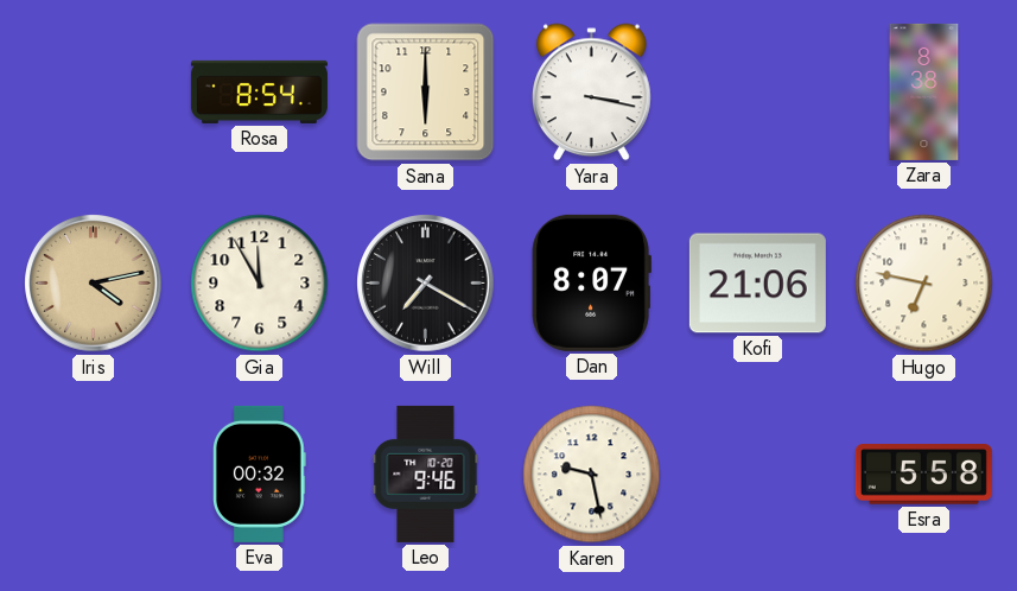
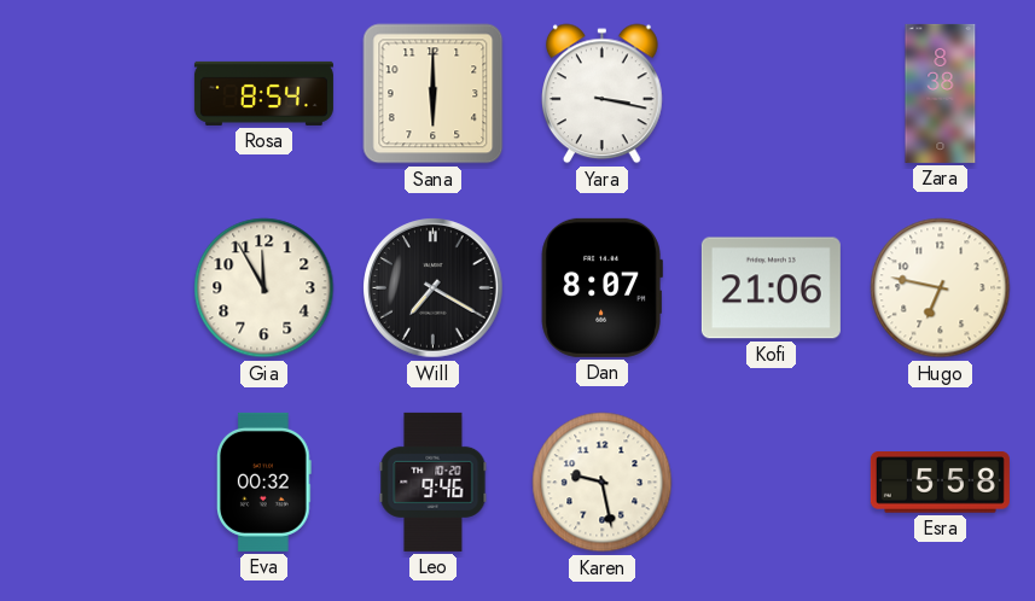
Iris: 4:13 -> none (94, 284)
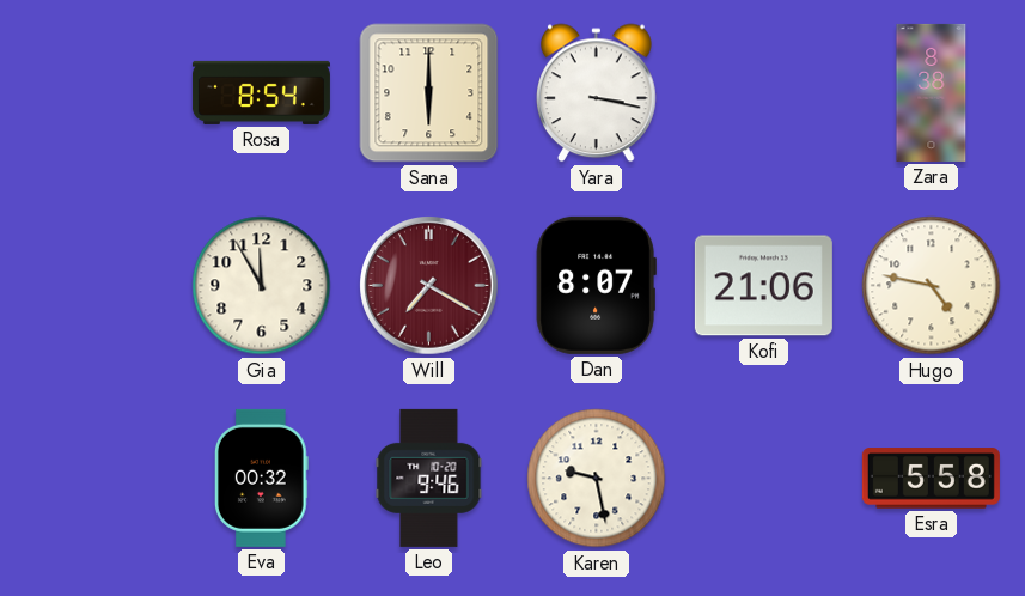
Will dial: black -> burgundy (429, 286)
Hugo: 6:47 -> 4:47 (932, 286)
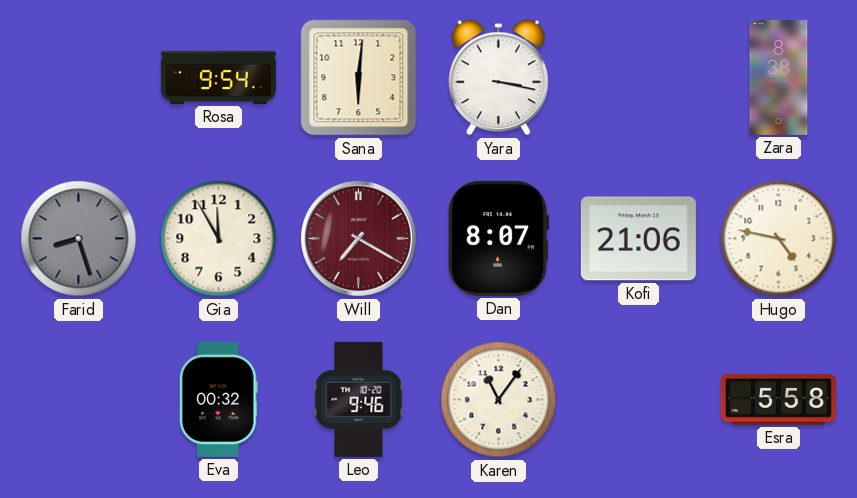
Rosa: 8:54 -> 9:54 (218, 77)
Sana: 6:00 -> 6:01 (359, 78)
Farid: none -> 8:27 (79, 239)
Karen: 9:28 -> 11:06 (499, 400)
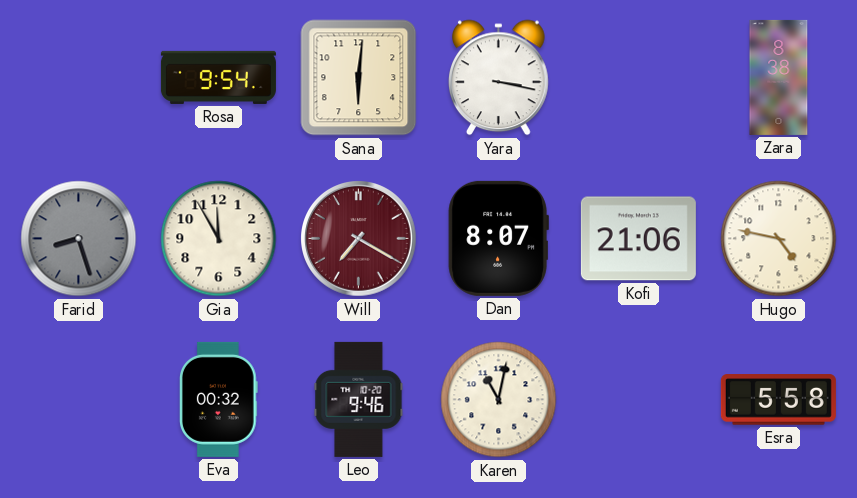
Karen: 11:06 -> 11:02 (499, 400)
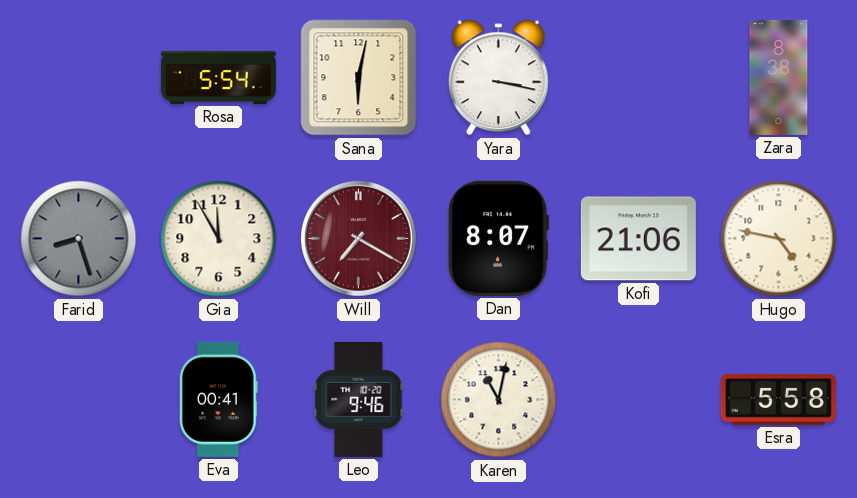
Rosa: 9:54 -> 5:54 (218, 77)
Sana: 6:01 -> 6:02 (359, 78)
Eva: 00:32 -> 00:41 (218, 399)
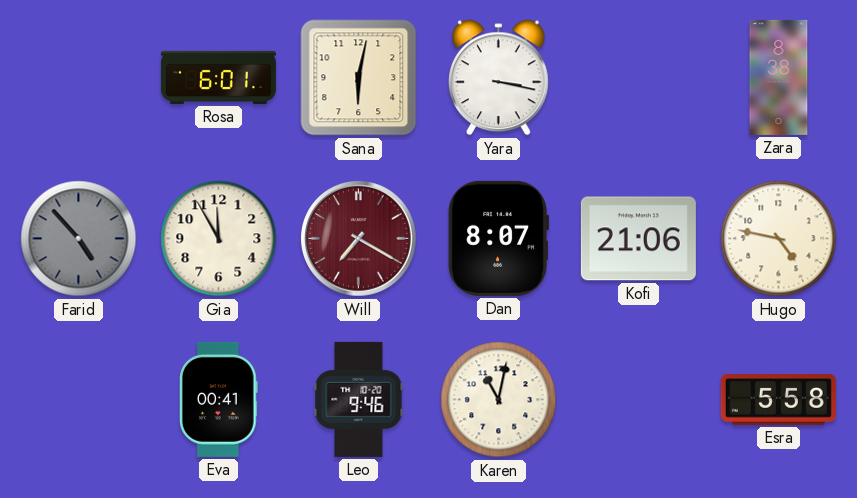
Rosa: 5:54 -> 6:01 (218, 77)
Farid: 8:27 -> 4:53 (79, 239)
